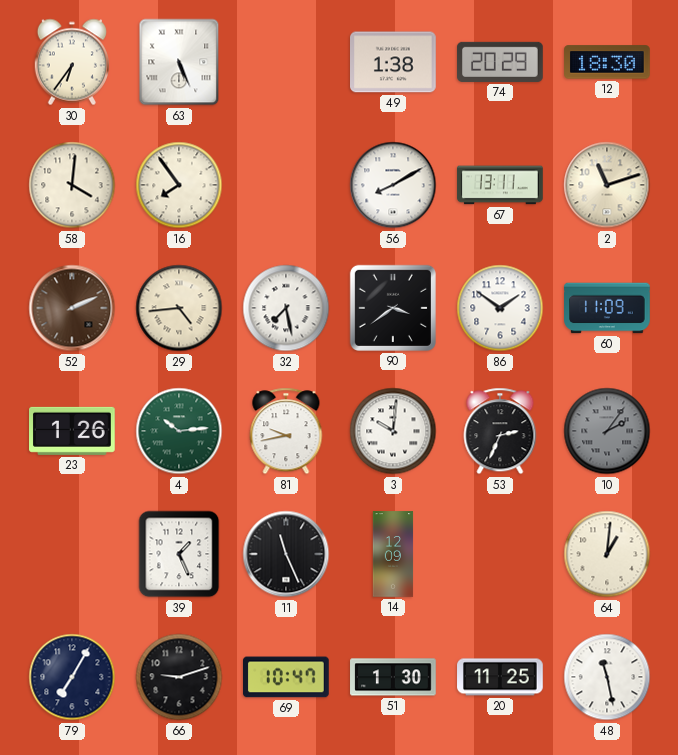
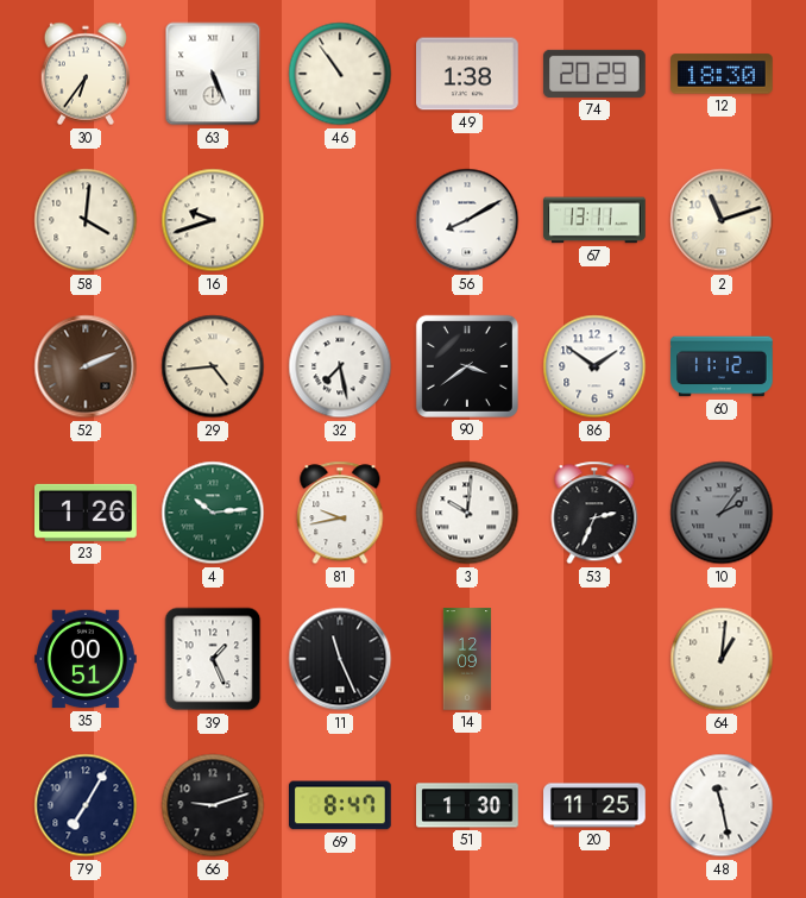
46: none -> 10:54 (340, 74)
16: 7:54 -> 9:42 (213, 220)
60: 11:09 -> 11:12 (722, 366)
35: none -> 00:51 (87, 659)
69: 10:47 -> 8:47 (341, 805)
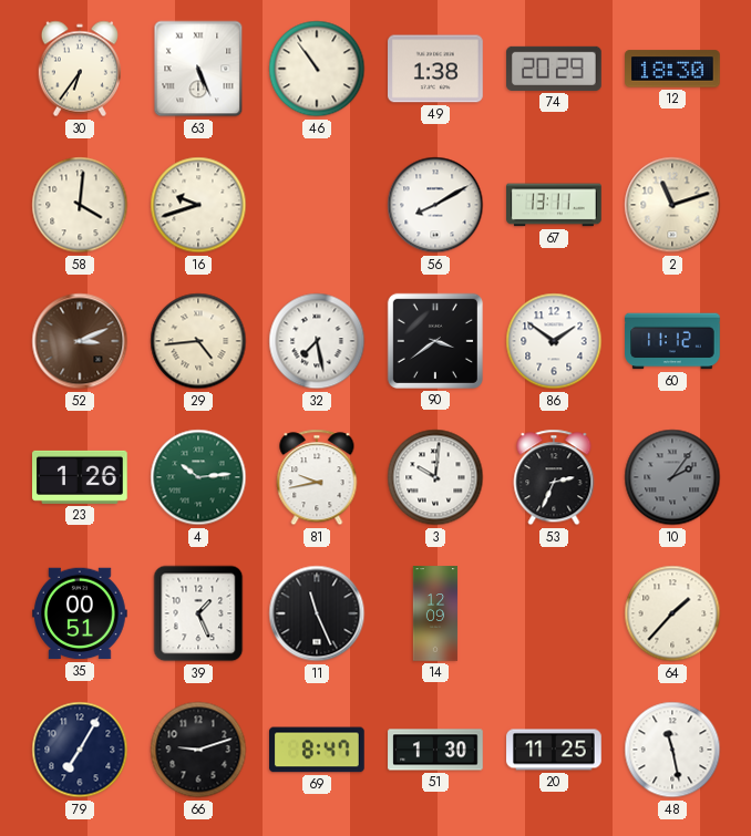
52: 2:11 -> 3:11 (80, 341)
64: 1:01 -> 1:37 (672, 613)
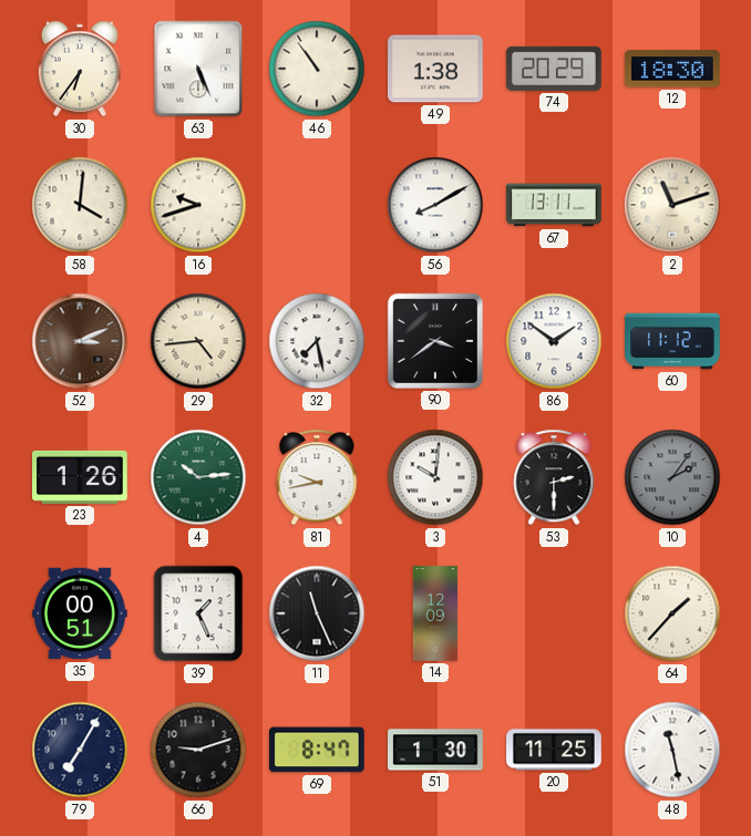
53: 2:34 -> 2:30 (554, 477)
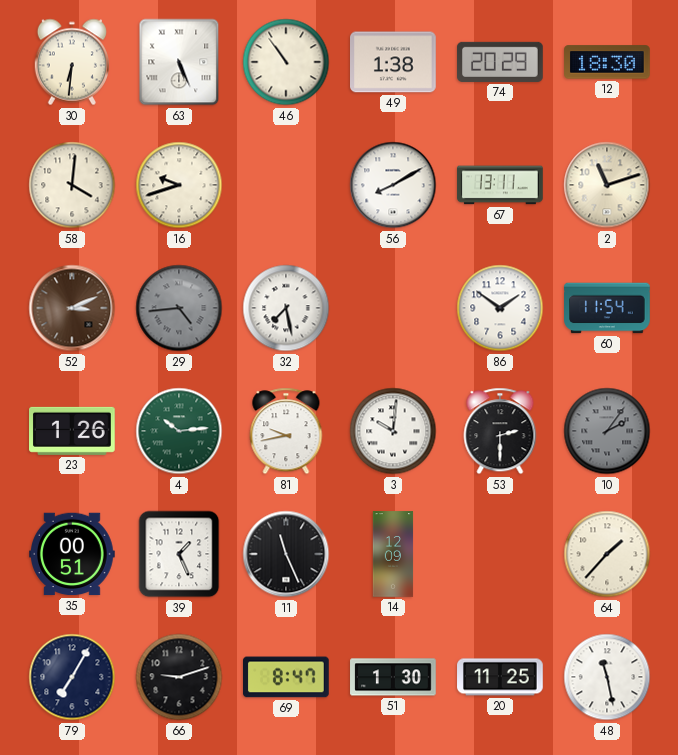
30: 6:36 -> 6:31 (71, 62)
29 dial: cream -> grey (179, 308)
90: 3:39 -> none (435, 341)
60: 11:12 -> 11:54 (607, 308)
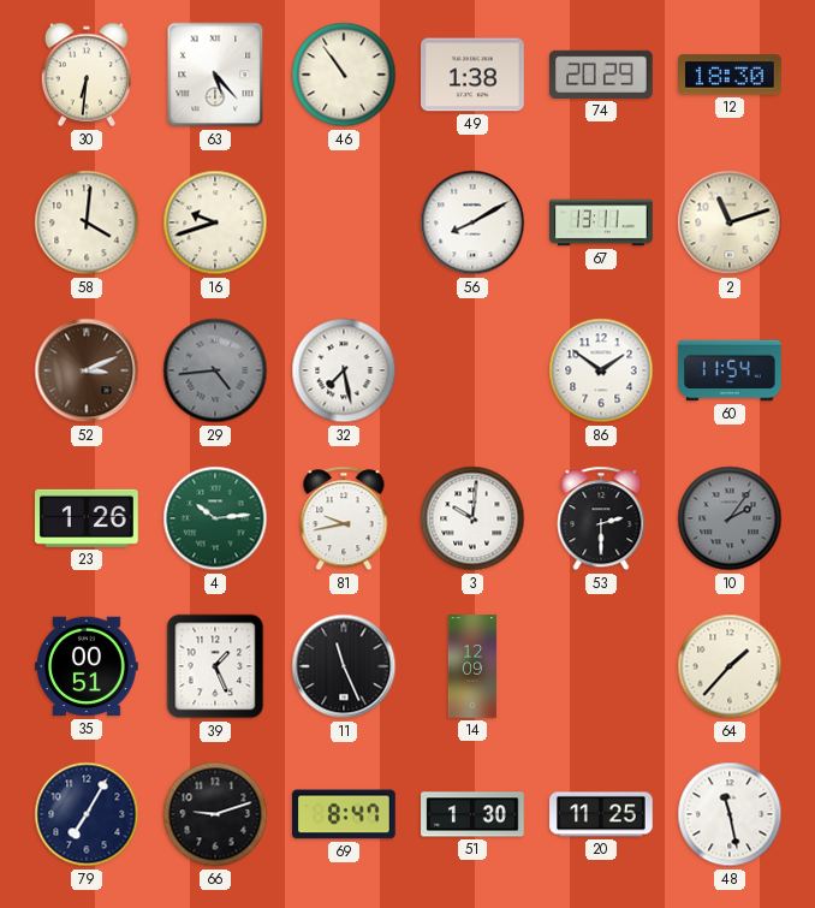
63: 5:26 -> 5:23 (215, 75)
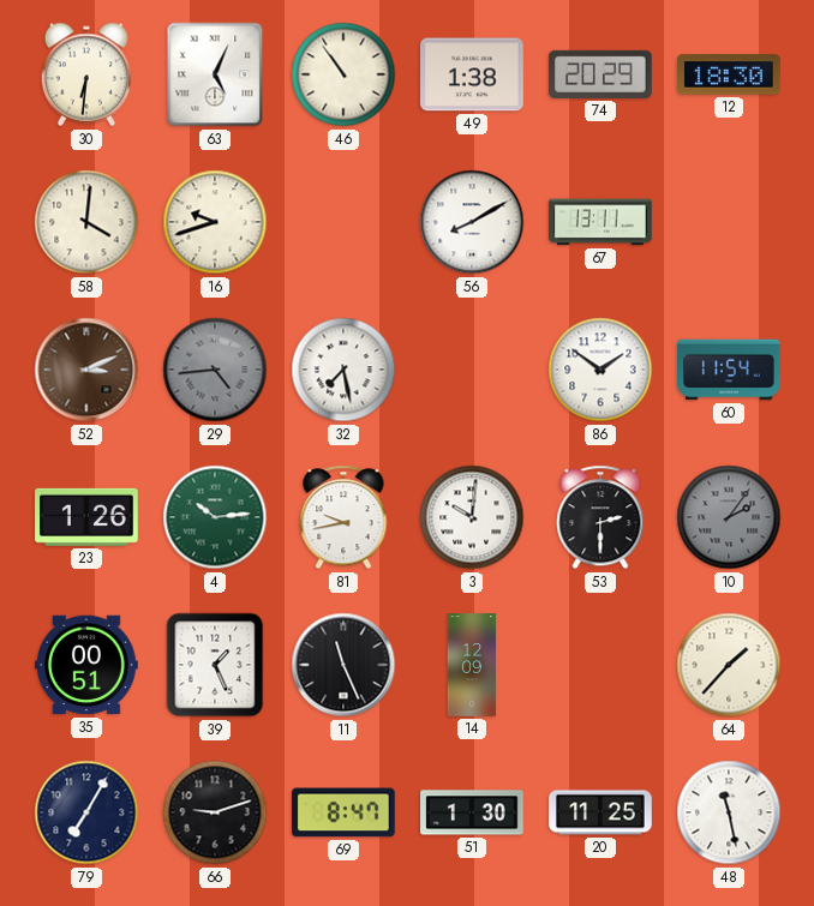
63: 5:23 -> 5:04 (215, 74)
2: 11:12 -> none (730, 222)
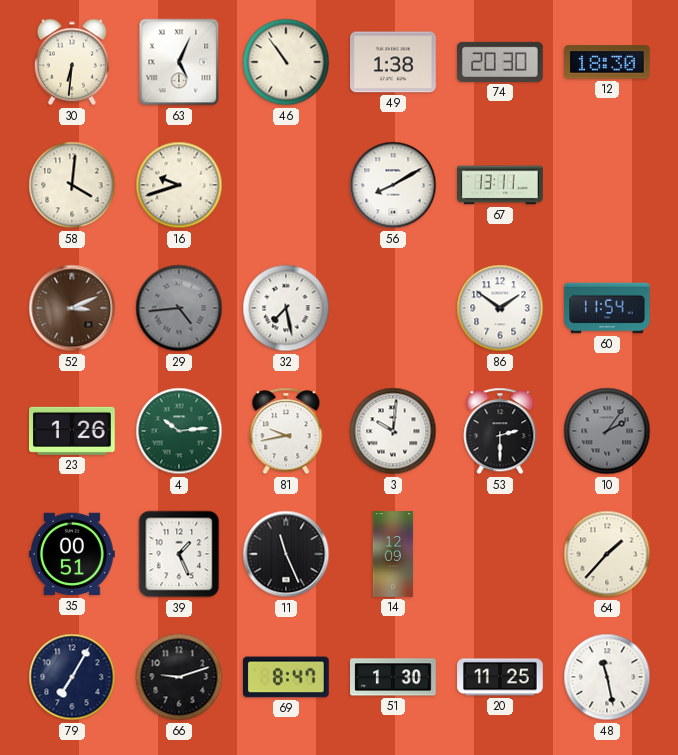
74: 20:29 -> 20:30 (500, 62)
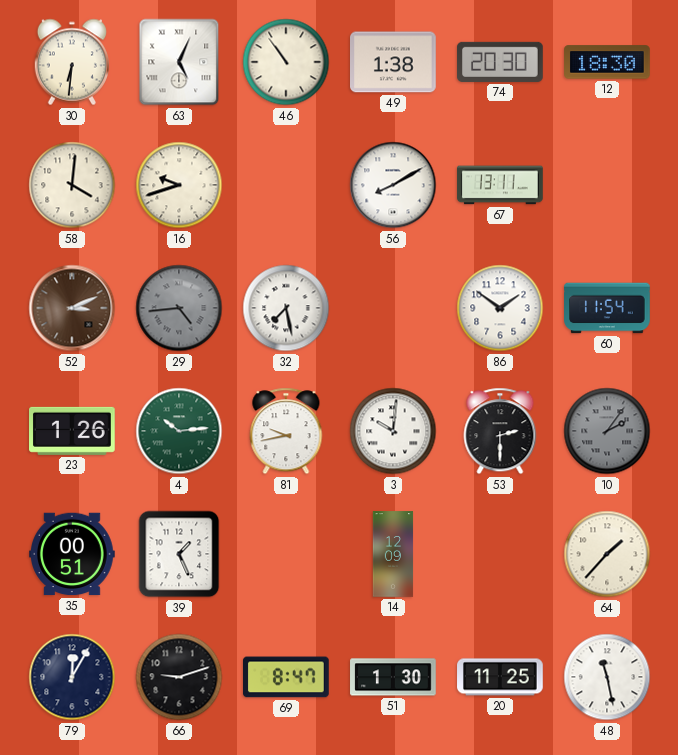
11: 11:26 -> none (286, 554)
79: 7:05 -> 12:05 (72, 677)
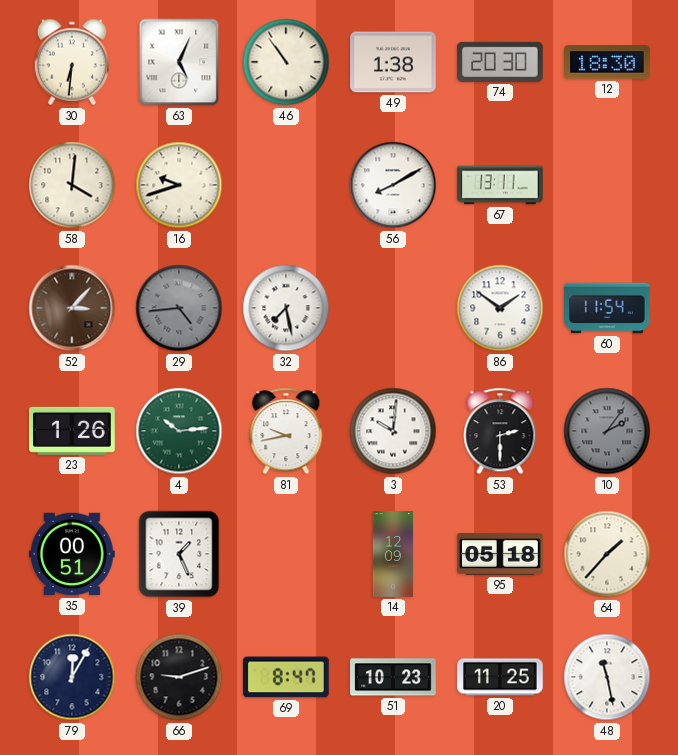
52: 3:11 -> 3:07 (72, 308)
95: none -> 05:18 (500, 554)
51: 1:30 -> 10:23 (393, 677)
